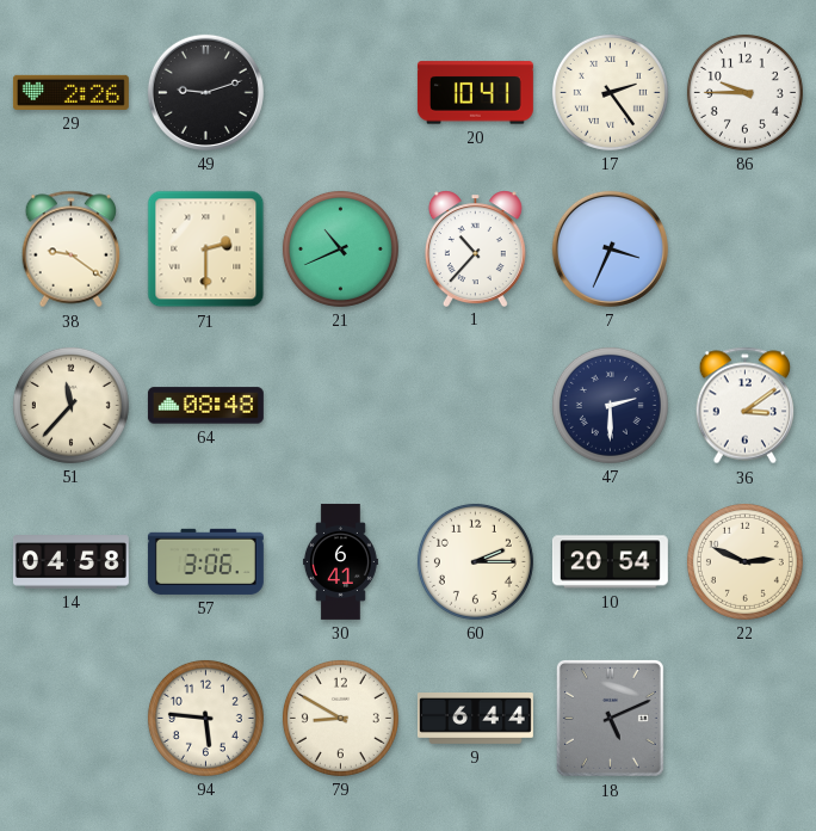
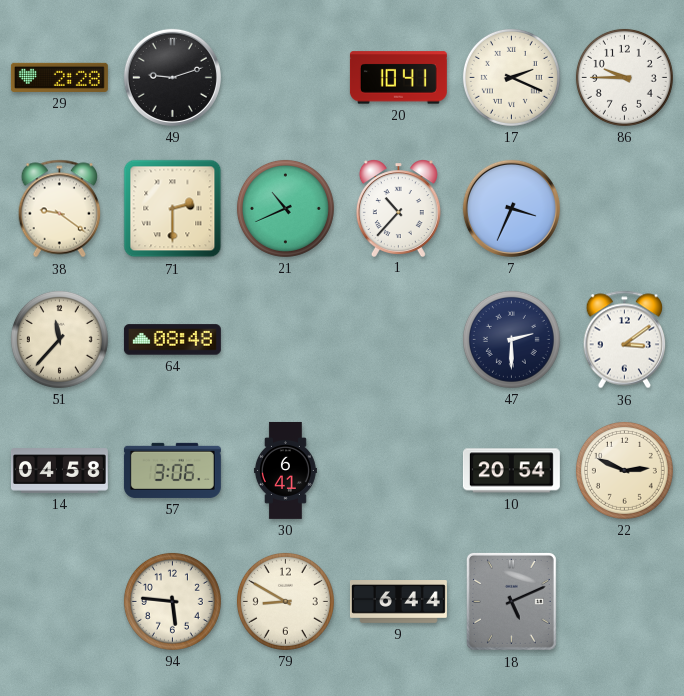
29: 2:26 -> 2:28 (59, 77)
17: 2:24 -> 2:19 (511, 77)
60: 2:15 -> none (475, 561)
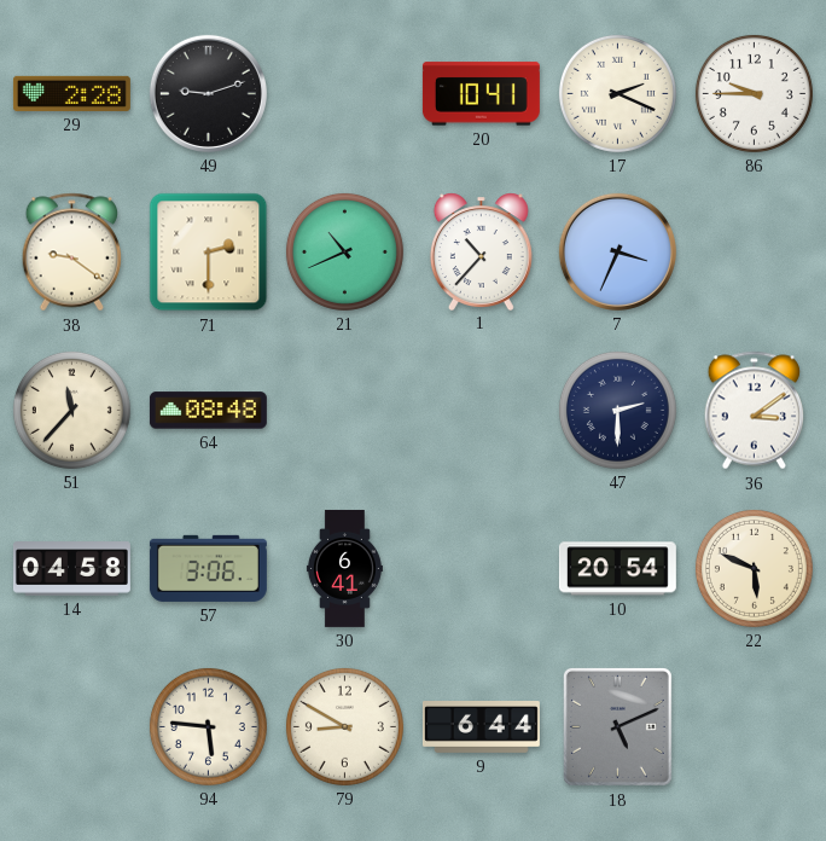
22: 2:49 -> 5:49 (754, 568)
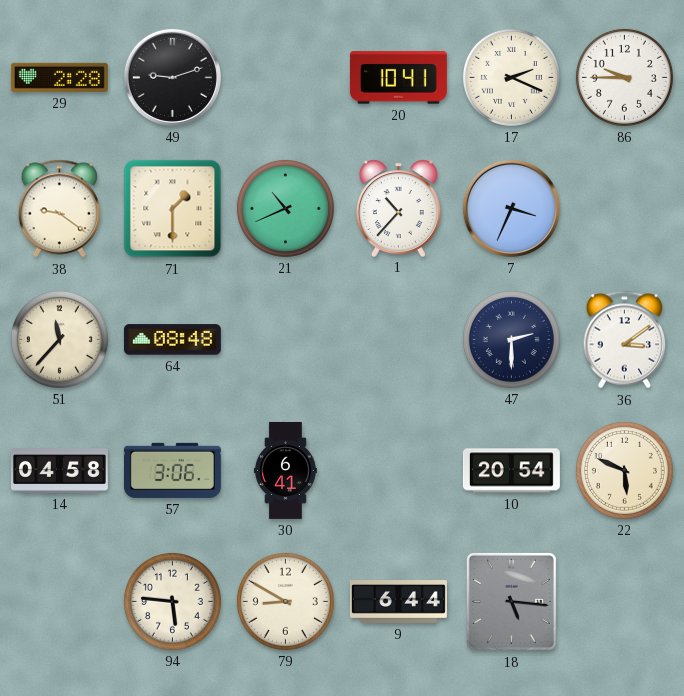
71: 2:30 -> 1:30 (173, 209)
18: 5:11 -> 5:16 (511, 601)
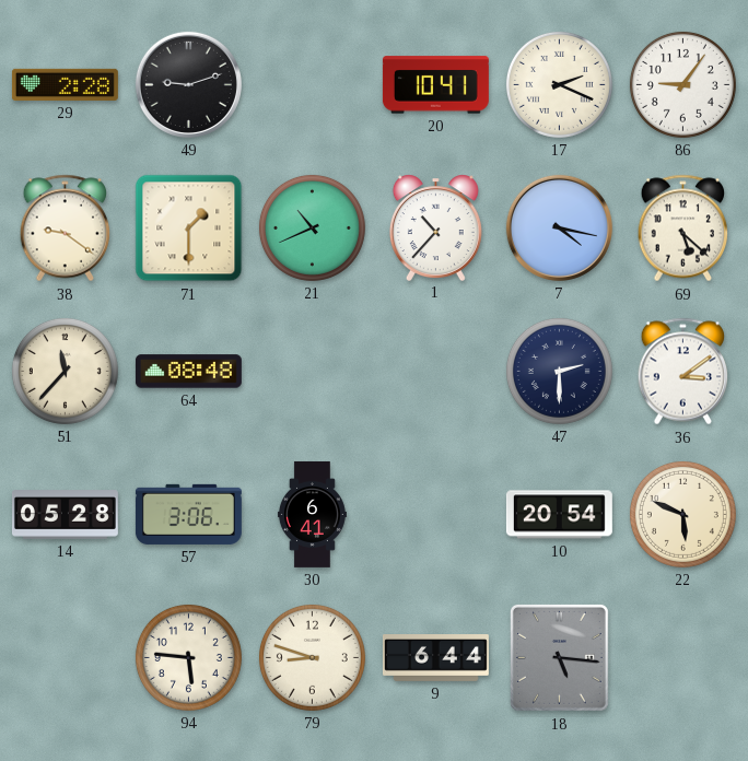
86: 9:45 -> 9:06 (682, 84)
7: 3:34 -> 4:17 (559, 227)
69: none -> 5:22 (683, 229)
14: 04:58 -> 05:28 (65, 515)
79: 8:50 -> 8:48 (312, 657)
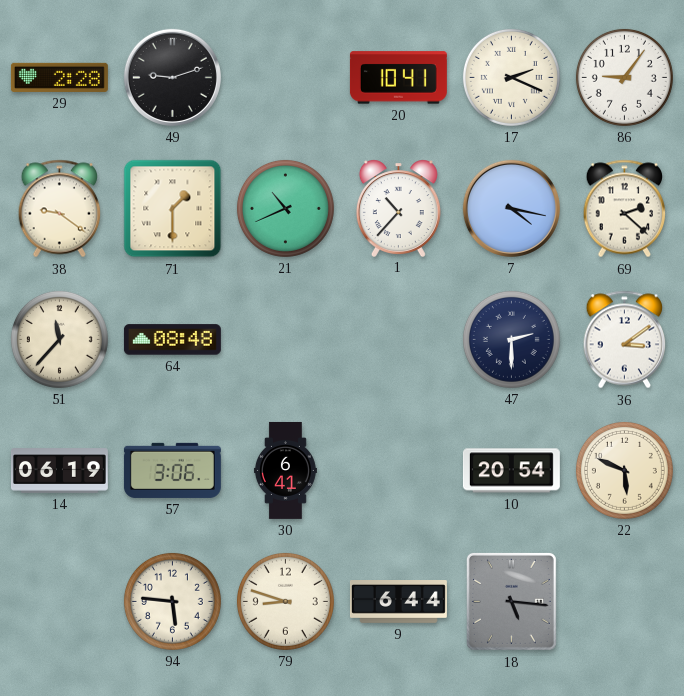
69: 5:22 -> 2:22 (625, 209)
14: 05:28 -> 06:19 (59, 471)
